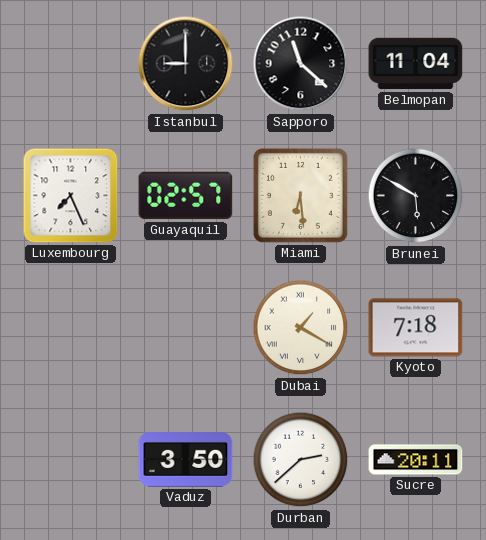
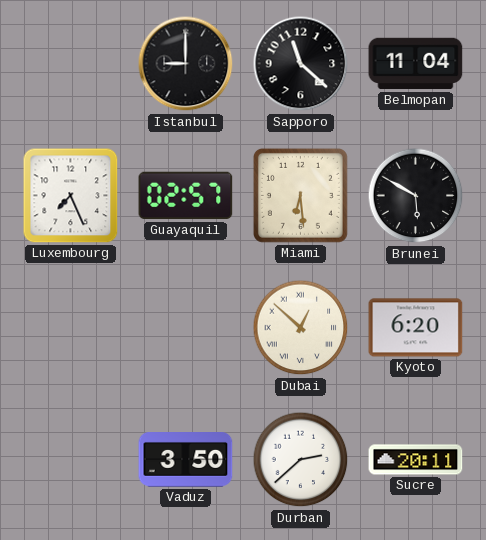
Dubai: 1:20 -> 12:52 (301, 328)
Kyoto: 7:18 -> 6:20 (416, 328)
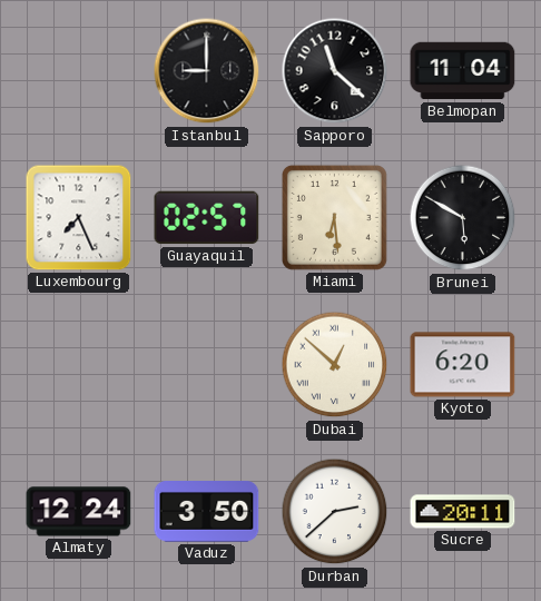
Almaty: none -> 12:24 (79, 512)
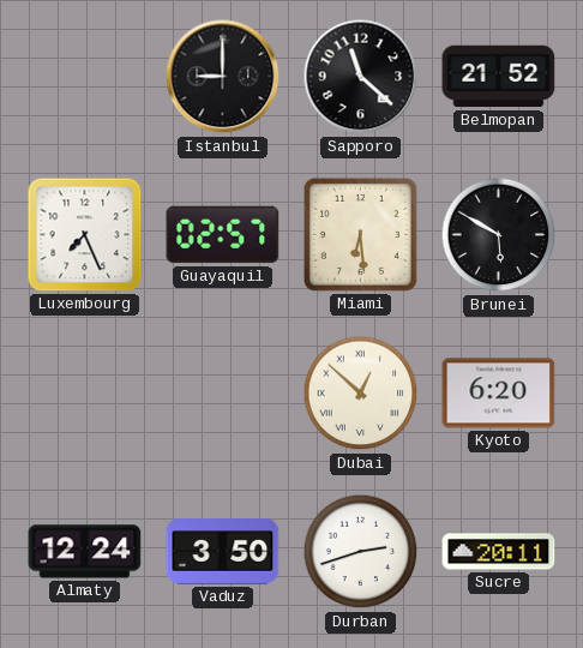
Belmopan: 11:04 -> 21:52 (499, 77)
Durban: 2:38 -> 2:42 (361, 552)
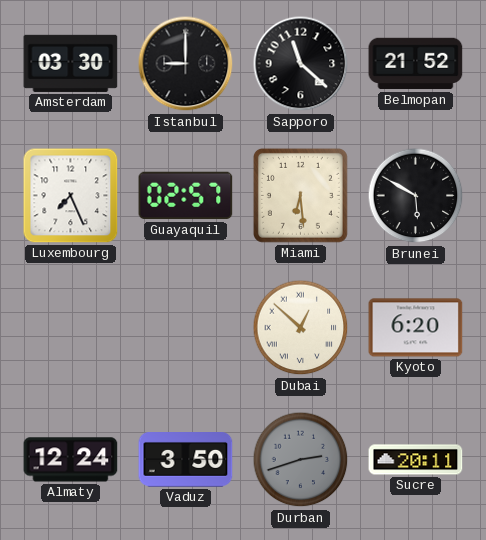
Amsterdam: none -> 03:30 (71, 63)
Durban dial: white -> grey (301, 460)
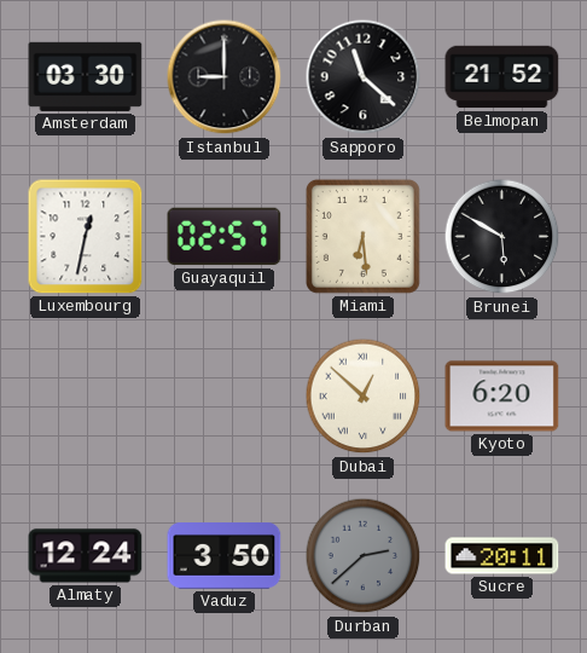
Luxembourg: 7:26 -> 12:32 (86, 237)
Durban: 2:42 -> 2:38 (364, 556)
